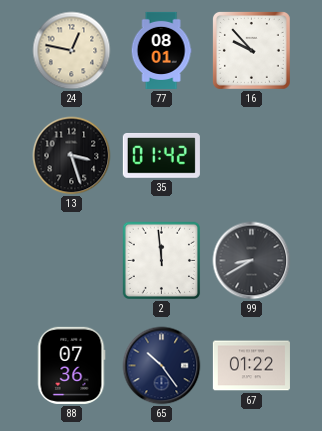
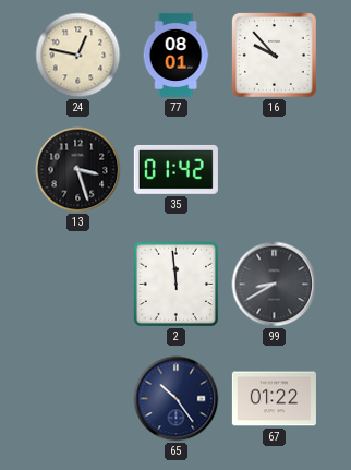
88: 07:36 -> none (71, 365)
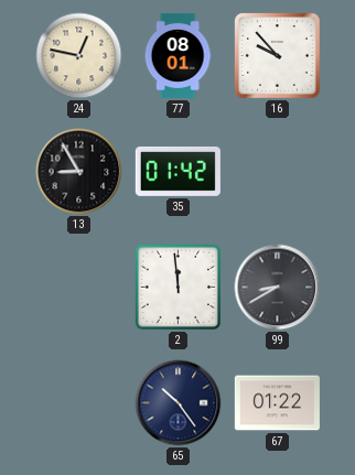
13: 3:27 -> 8:55 (79, 172)
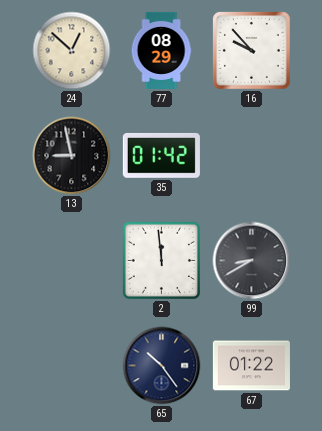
24: 12:47 -> 12:52 (72, 51)
77: 08:01 -> 08:29 (161, 50)
13: 8:55 -> 8:58 (72, 156)
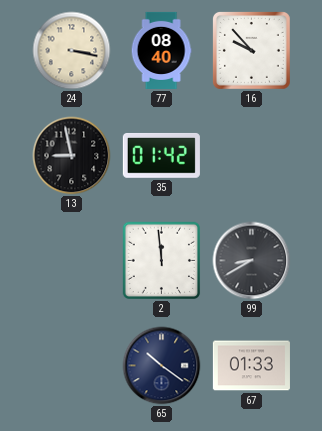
24: 12:52 -> 3:17 (72, 51)
77: 08:29 -> 08:40 (161, 50)
65: 10:24 -> 10:21 (162, 366)
67: 01:22 -> 01:33 (251, 366)
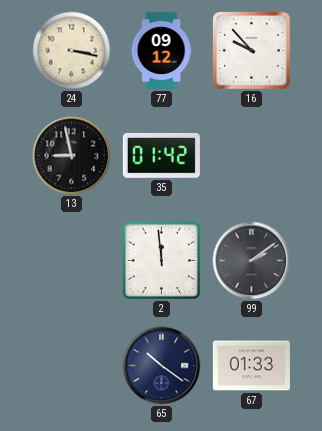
77: 08:40 -> 09:12 (161, 50)
99: 8:40 -> 2:09 (252, 261)
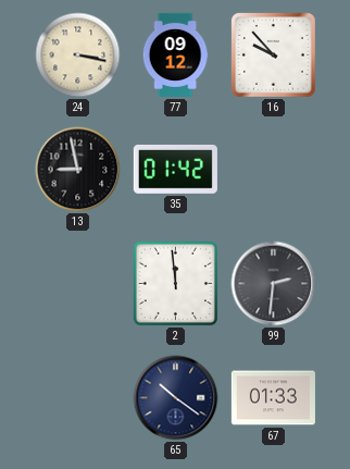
99: 2:09 -> 2:31 (274, 284)
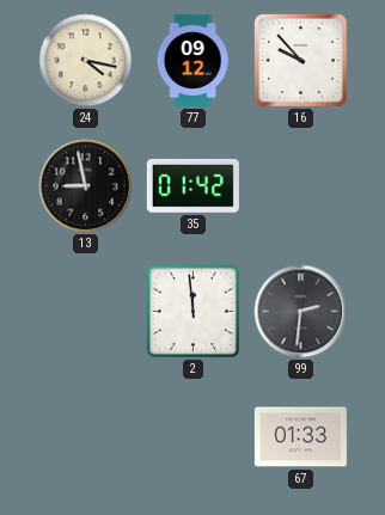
24: 3:17 -> 4:17 (86, 61)
65: 10:21 -> none (176, 398)
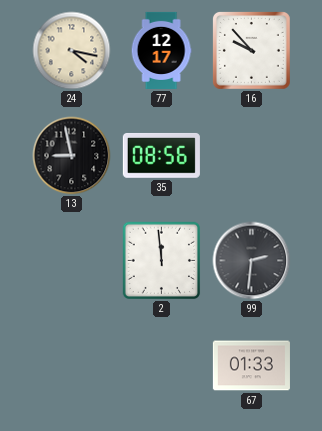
77: 09:12 -> 12:17 (161, 50)
35: 01:42 -> 08:56 (161, 155)
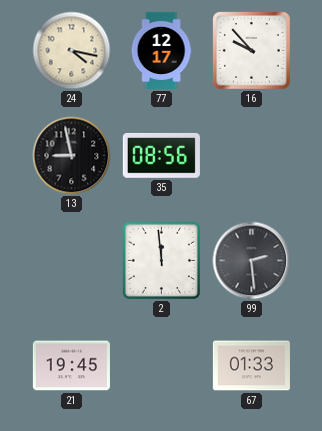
99: 2:31 -> 2:29 (252, 261)
21: none -> 19:45 (71, 366)
